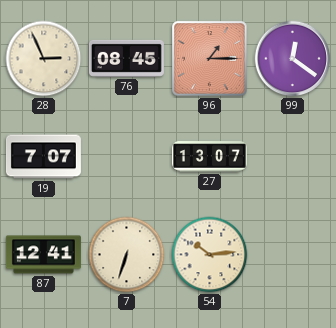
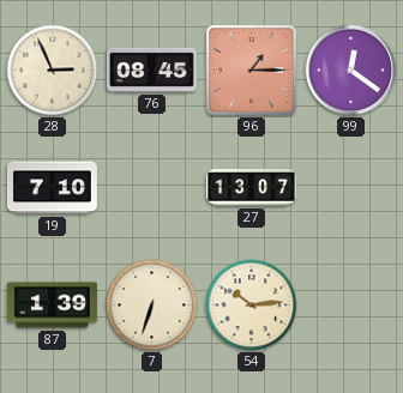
19: 7:07 -> 7:10 (52, 188)
87: 12:41 -> 1:39 (52, 306)
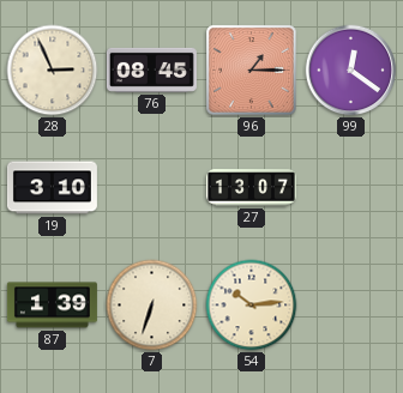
19: 7:10 -> 3:10 (52, 188)
